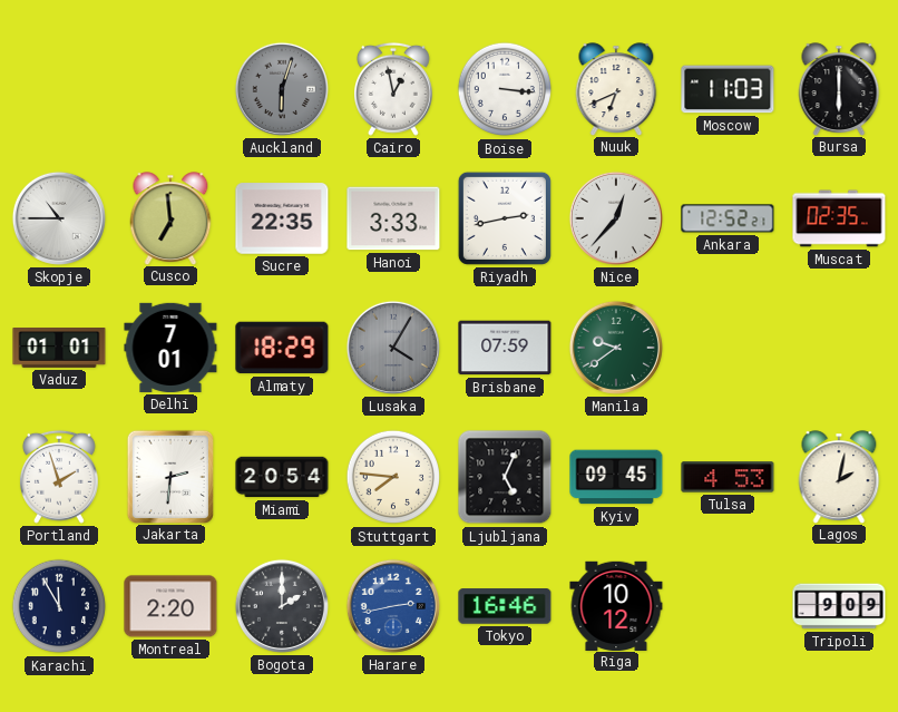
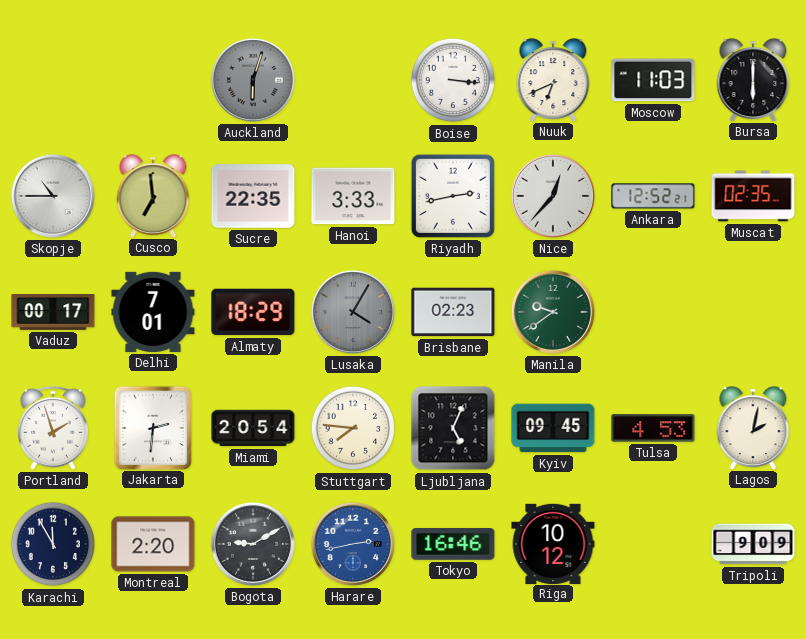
Cairo: 12:58 -> none (393, 89)
Vaduz: 01:01 -> 00:17 (53, 313)
Brisbane: 07:59 -> 02:23 (453, 312)
Bogota: 2:00 -> 9:10 (253, 544)
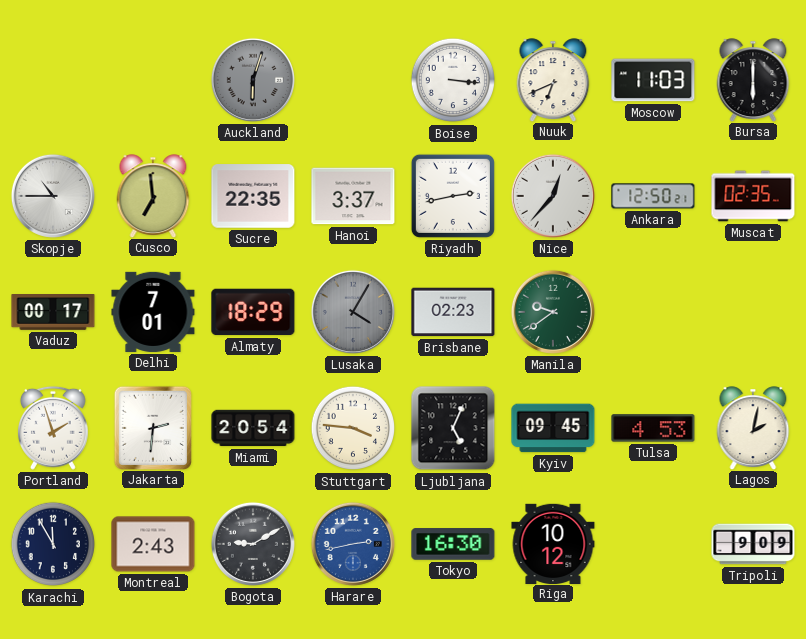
Hanoi: 3:33 -> 3:37 (353, 196)
Ankara: 12:52 -> 12:50 (653, 196)
Stuttgart: 7:46 -> 3:46 (353, 428)
Montreal: 2:20 -> 2:43 (153, 544)
Tokyo: 16:46 -> 16:30 (453, 544)
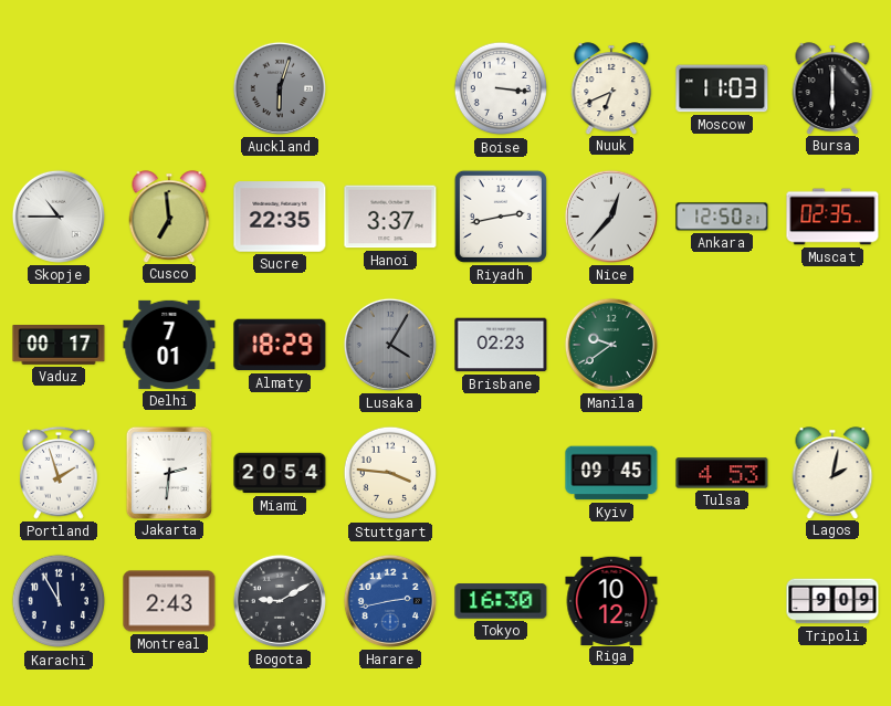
Ljubljana: 5:04 -> none (453, 428)
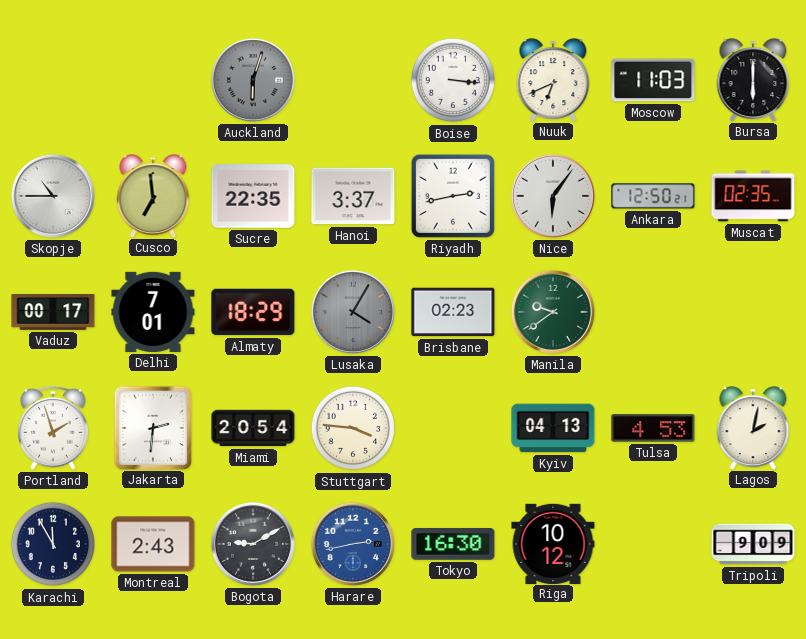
Nice: 12:37 -> 6:06 (553, 196)
Kyiv: 09:45 -> 04:13 (553, 428)
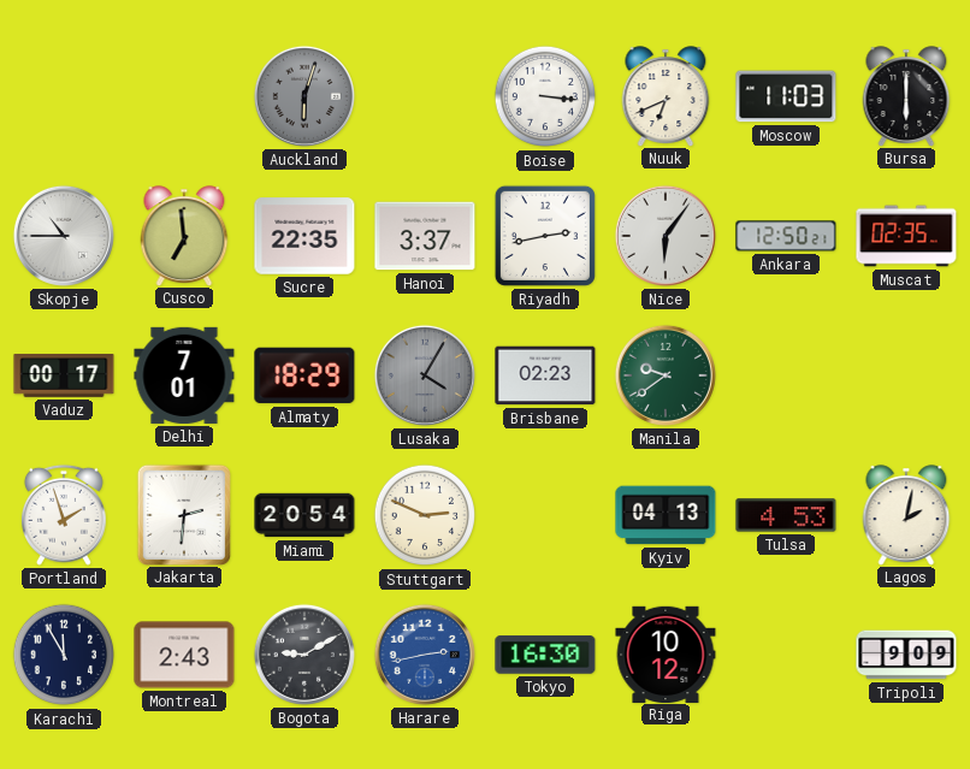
Stuttgart: 3:46 -> 2:49 (425, 515)
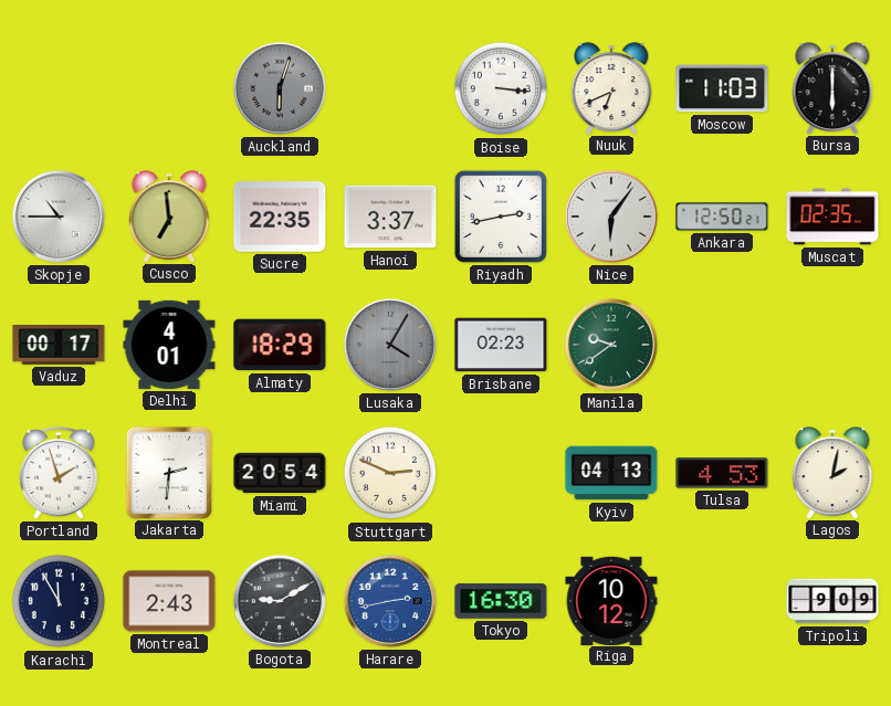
Delhi: 7:01 -> 4:01 (169, 345)
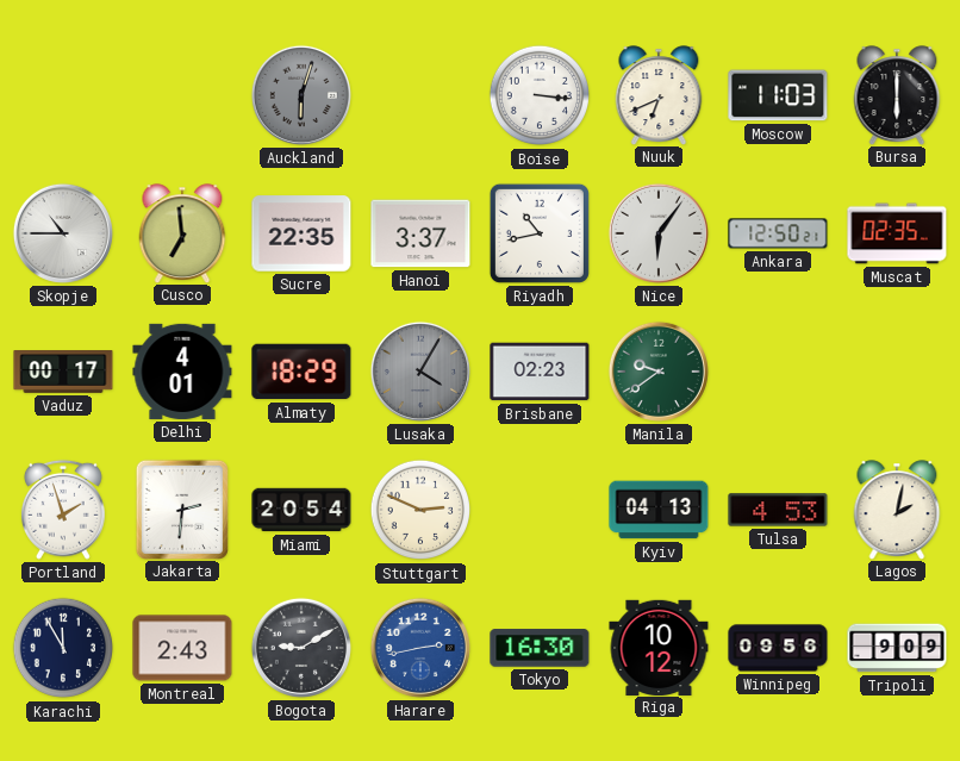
Riyadh: 2:43 -> 10:43 (540, 233)
Winnipeg: none -> 09:56 (778, 648)
